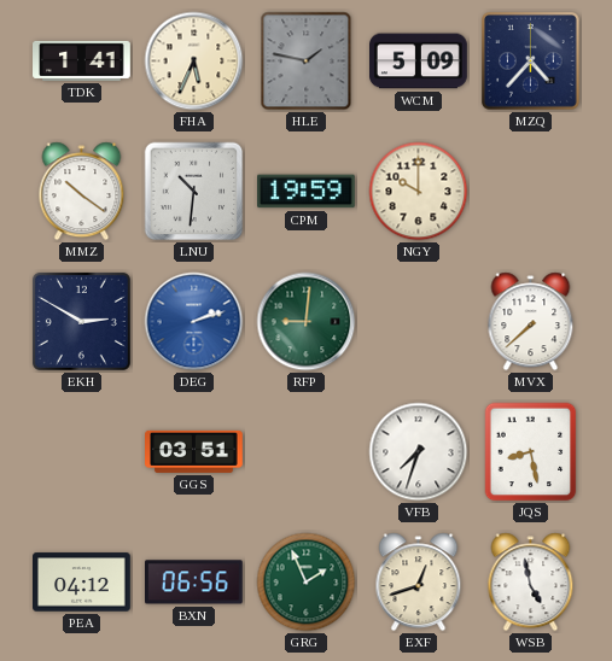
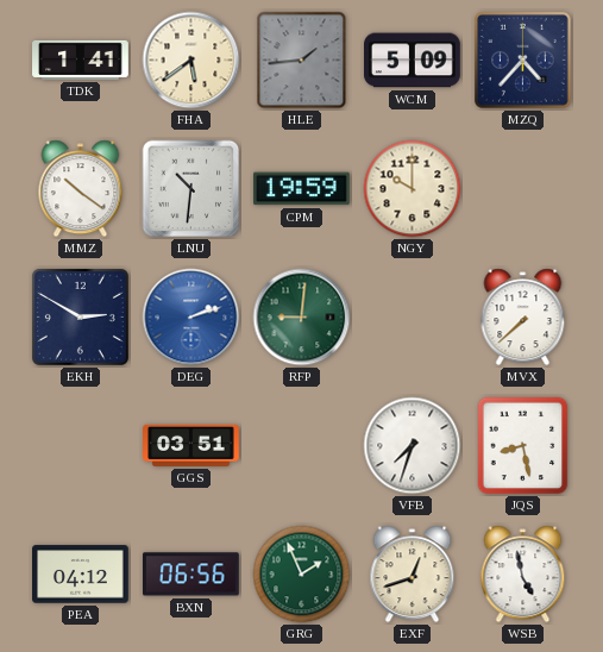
FHA: 5:34 -> 5:39 (191, 61)
HLE: 1:47 -> 1:44 (302, 61)
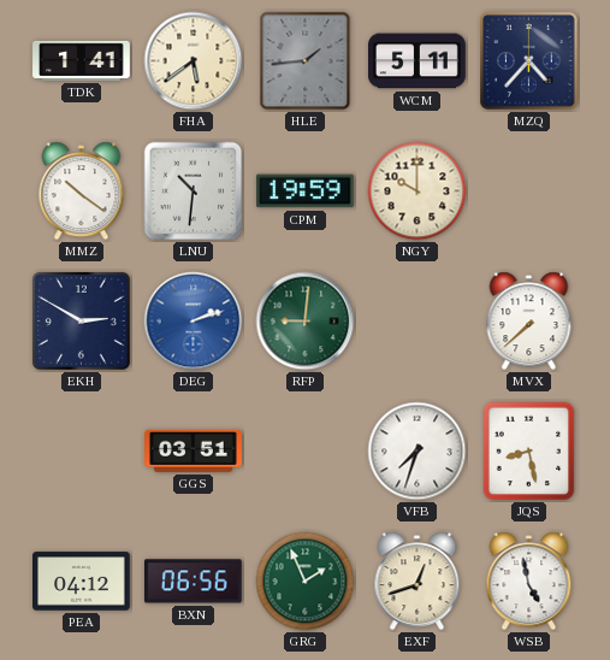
WCM: 5:09 -> 5:11 (417, 61)
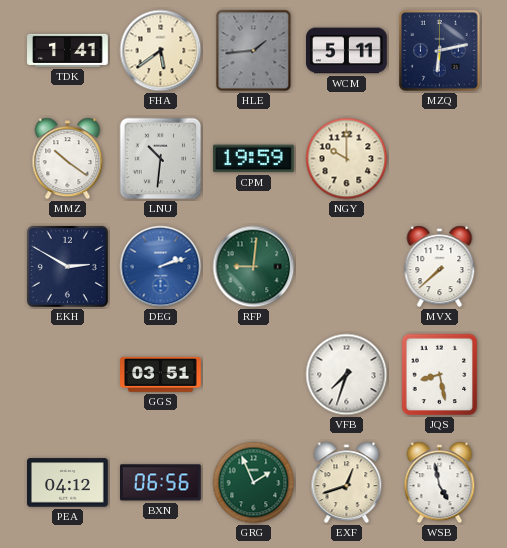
MZQ: 4:37 -> 6:13 (440, 51)
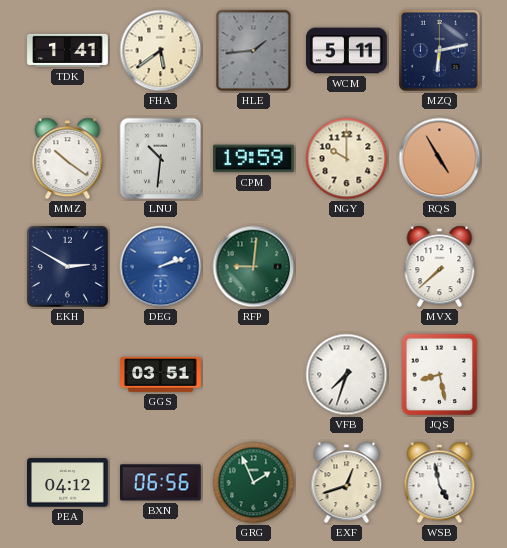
RQS: none -> 4:55 (440, 159)
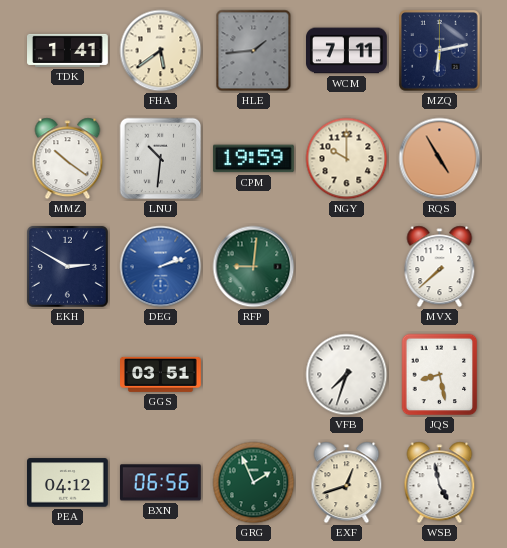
WCM: 5:11 -> 7:11 (347, 51)
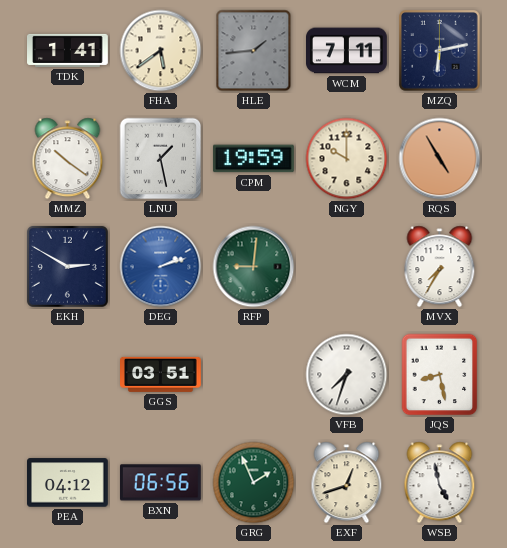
LNU: 10:31 -> 1:28 (161, 159)
MVX: 7:38 -> 7:35 (440, 267)
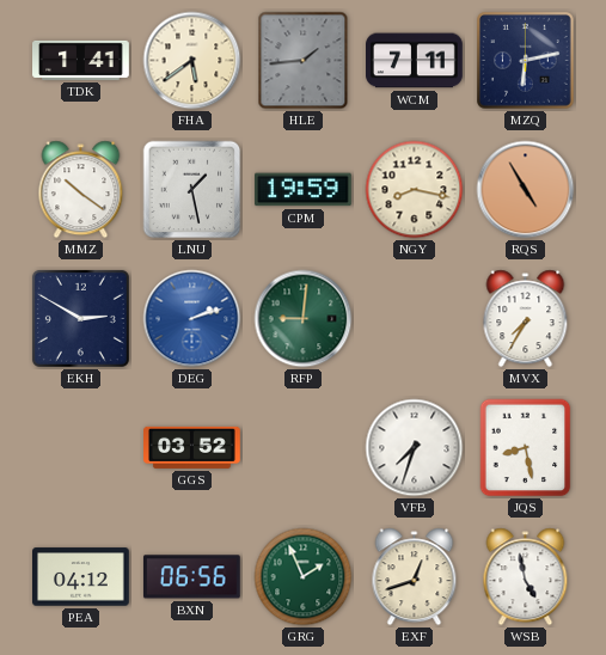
NGY: 10:00 -> 8:17 (415, 190)
GGS: 03:51 -> 03:52 (192, 447)
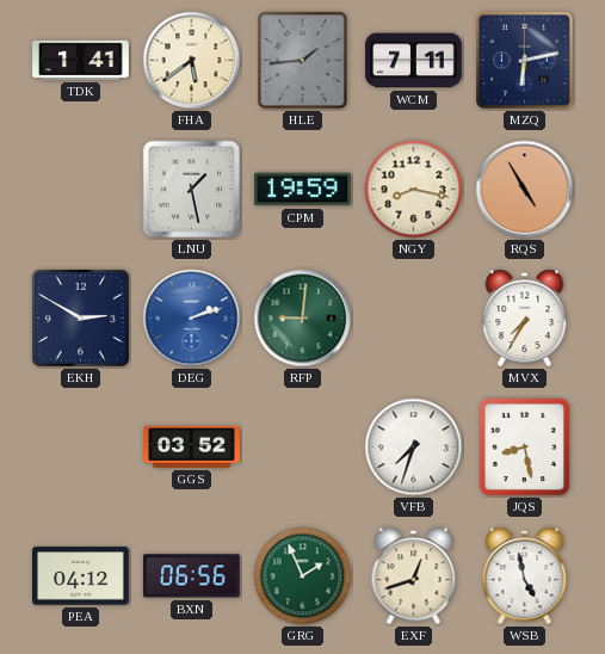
MMZ: 10:21 -> none (81, 190)
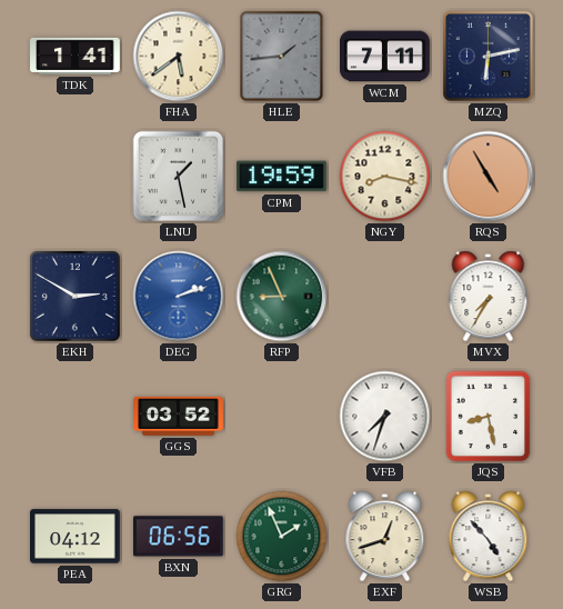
RFP: 9:01 -> 8:56 (282, 297)
WSB: 4:58 -> 4:53 (489, 537)
